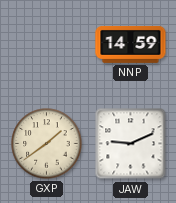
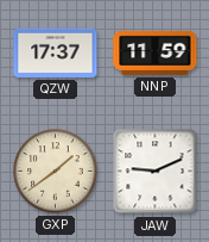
QZW: none -> 17:37 (56, 52)
NNP: 14:59 -> 11:59 (156, 52)
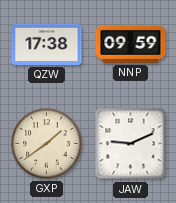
QZW: 17:37 -> 17:38 (47, 44)
NNP: 11:59 -> 09:59 (131, 44)
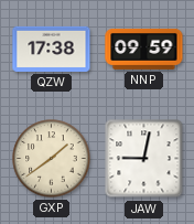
JAW: 9:11 -> 9:02 (144, 159)
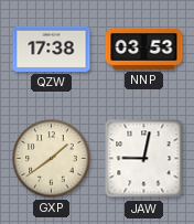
NNP: 09:59 -> 03:53 (144, 49)
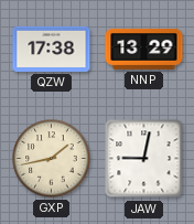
NNP: 03:53 -> 13:29 (144, 49)
GXP: 1:39 -> 1:43 (52, 159)
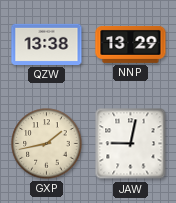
QZW: 17:38 -> 13:38 (47, 44)
